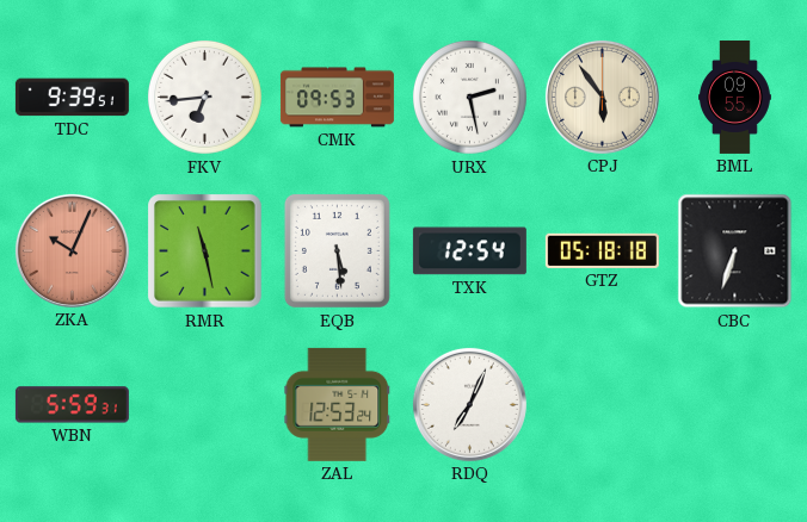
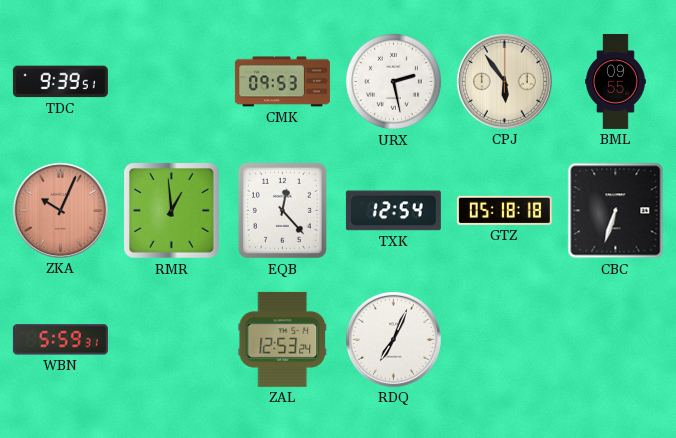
FKV: 6:44 -> none (204, 97)
RMR: 11:28 -> 12:59 (172, 211)
EQB: 5:29 -> 12:23 (282, 210)
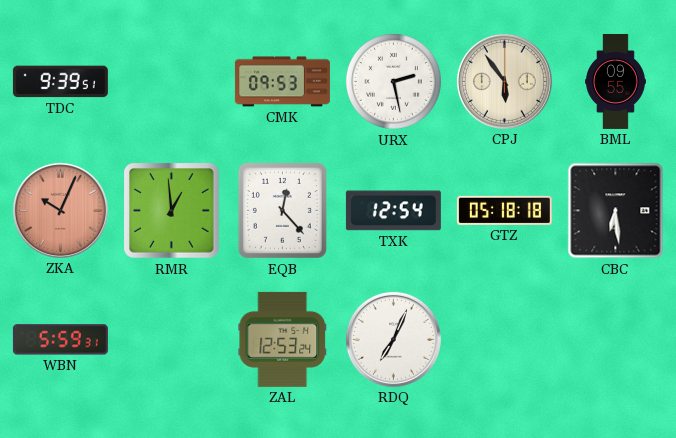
CBC: 6:33 -> 6:29 (616, 211)
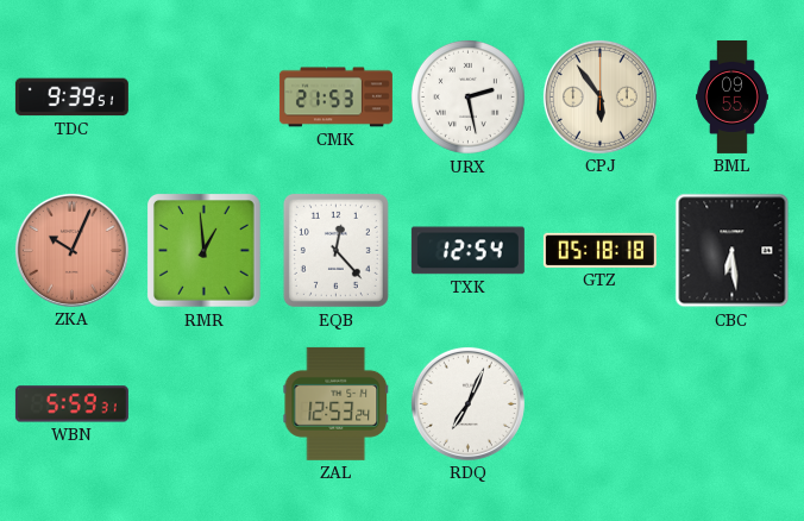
CMK: 09:53 -> 21:53 (335, 98)
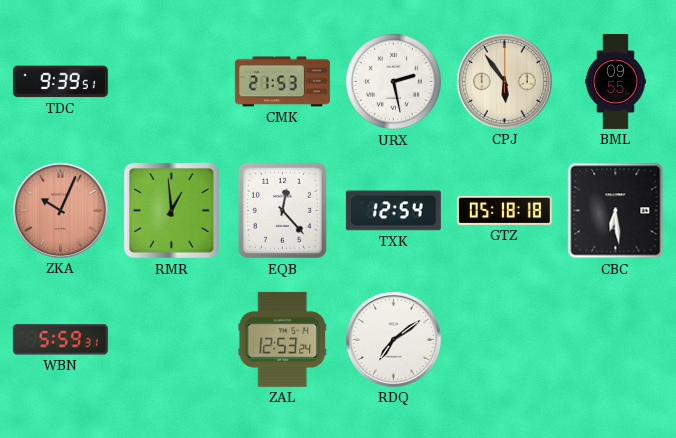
RDQ: 7:04 -> 7:09 (393, 339)
